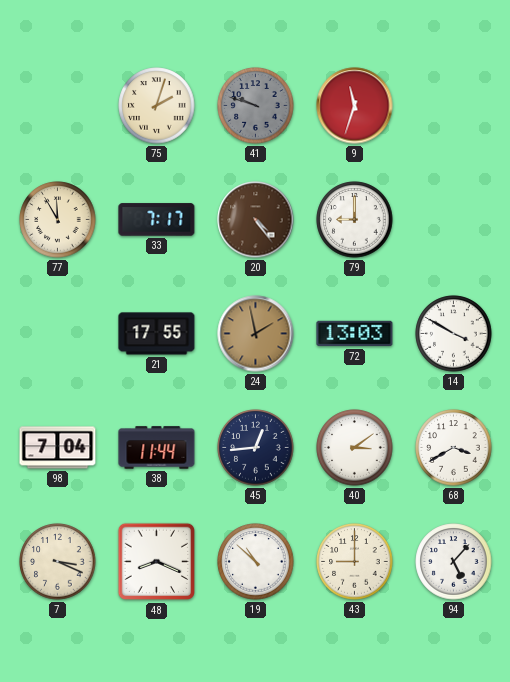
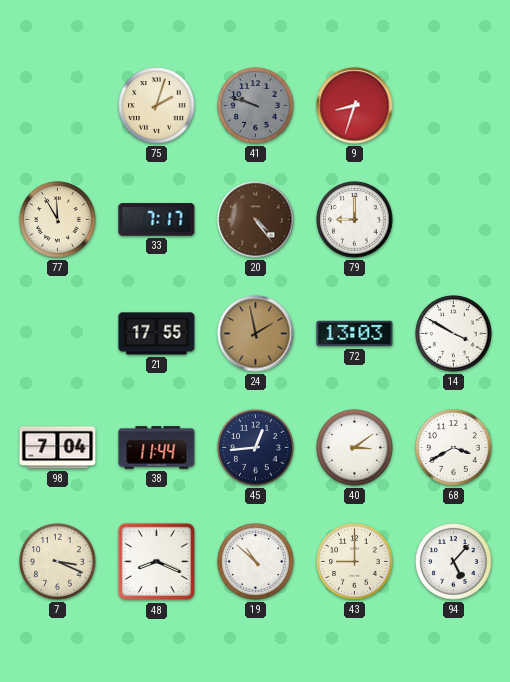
9: 11:33 -> 8:33 (355, 106)
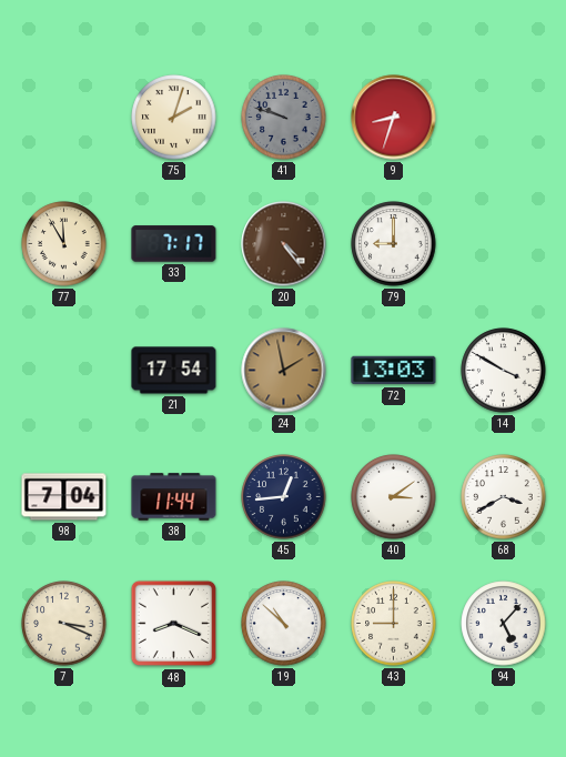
21: 17:55 -> 17:54 (174, 371)
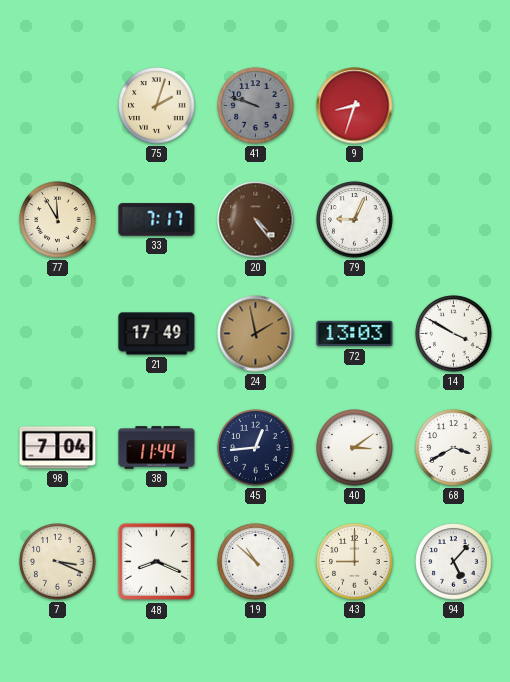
79: 9:00 -> 9:04 (355, 220)
21: 17:54 -> 17:49 (157, 334)
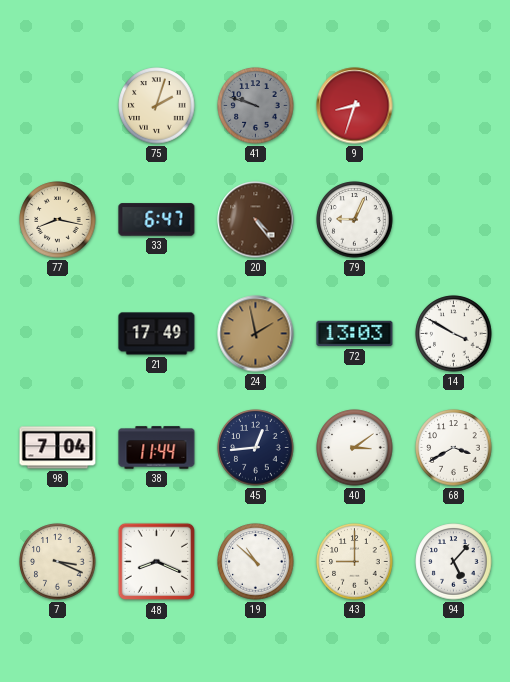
77: 11:55 -> 8:17 (58, 220)
33: 7:17 -> 6:47 (157, 220)
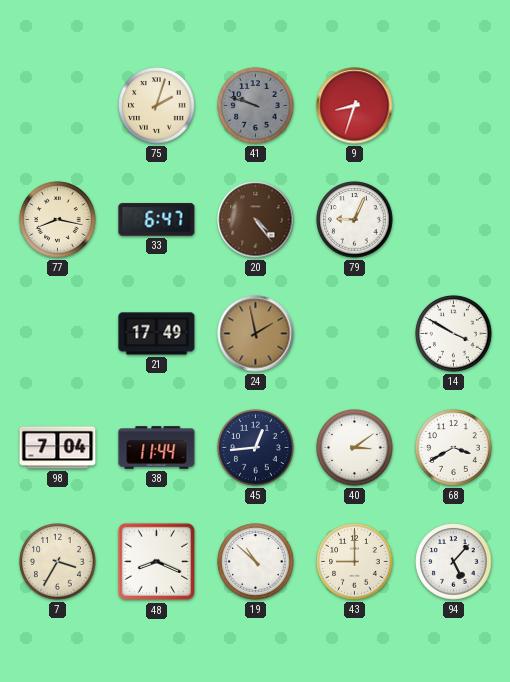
72: 13:03 -> none (355, 334)
7: 3:19 -> 3:35 (58, 562)
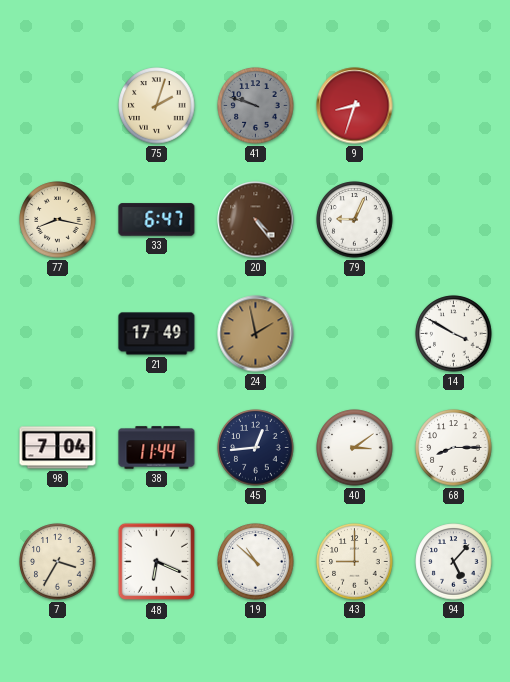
68: 3:40 -> 8:15 (454, 448)
48: 8:19 -> 6:19 (157, 562)
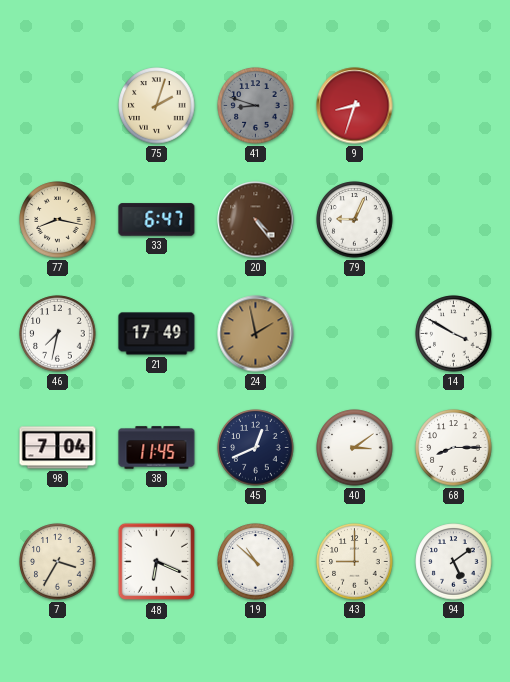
41: 9:48 -> 8:48 (256, 106)
46: none -> 7:32 (58, 334)
38: 11:44 -> 11:45 (157, 448)
45: 12:44 -> 12:41 (256, 448)
94: 5:07 -> 5:09 (454, 562)
